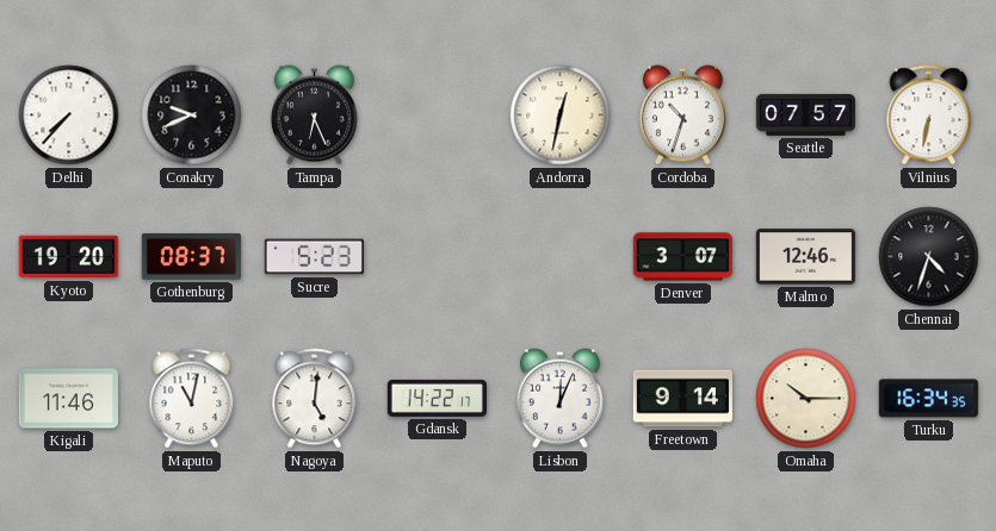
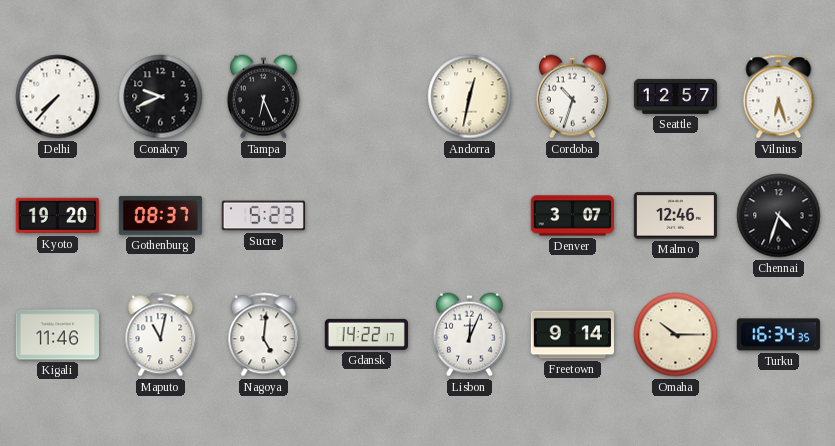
Seattle: 07:57 -> 12:57 (675, 96)
Vilnius: 6:32 -> 6:27 (779, 97)
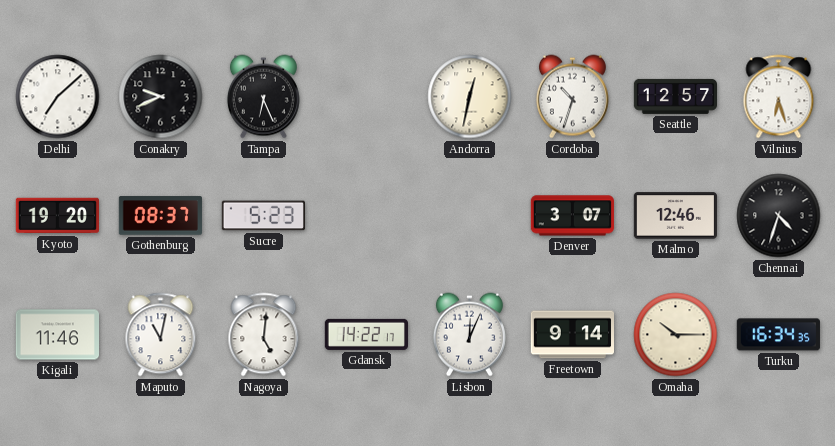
Delhi: 7:37 -> 7:08 (58, 97)
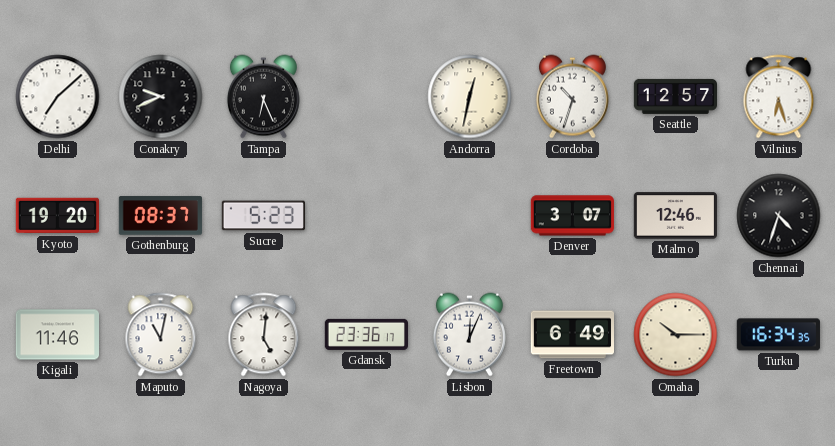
Gdansk: 14:22 -> 23:36 (366, 334)
Freetown: 9:14 -> 6:49 (572, 335)
